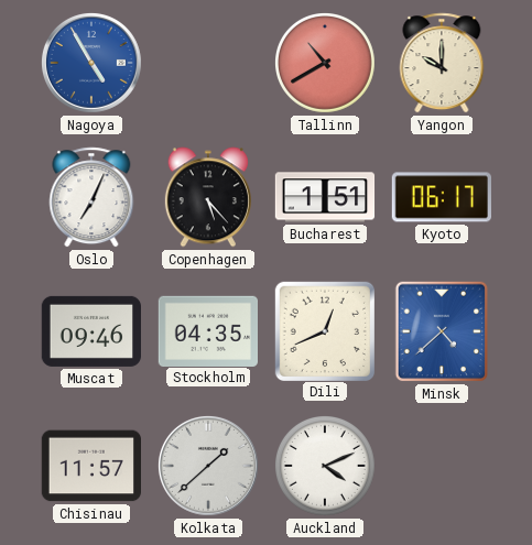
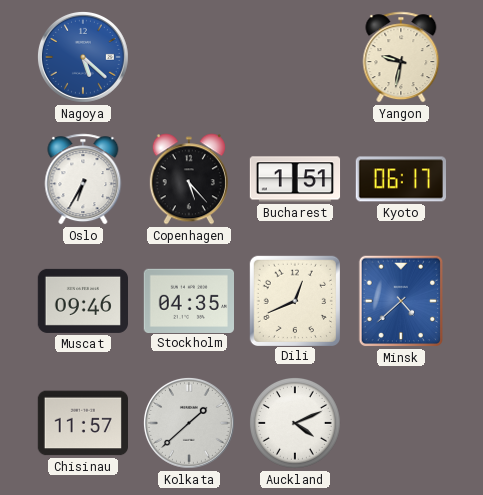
Nagoya: 4:55 -> 5:22 (83, 57)
Tallinn: 10:40 -> none (326, 64)
Yangon: 10:00 -> 9:32 (401, 57)
Oslo: 7:04 -> 6:35 (83, 179)
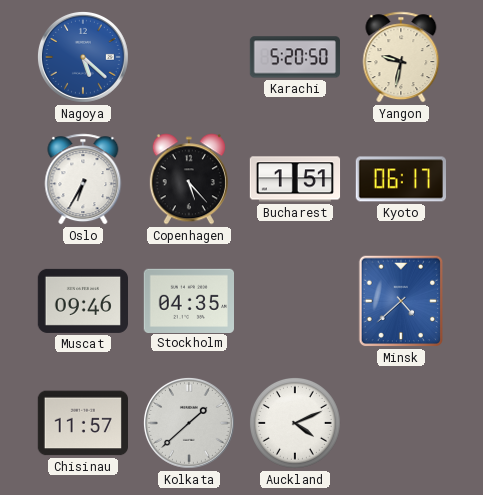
Karachi: none -> 5:20 (295, 57)
Dili: 12:41 -> none (294, 300)
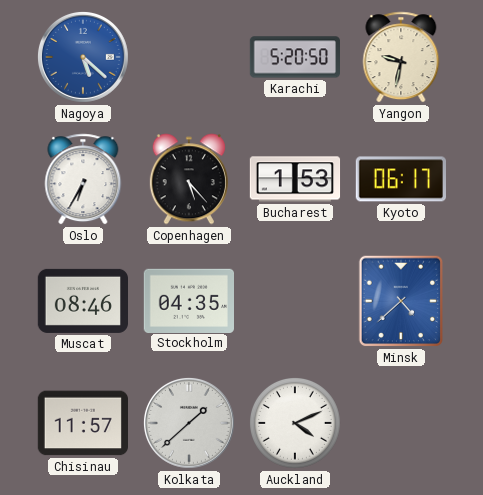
Bucharest: 1:51 -> 1:53 (295, 179)
Muscat: 09:46 -> 08:46 (82, 301)
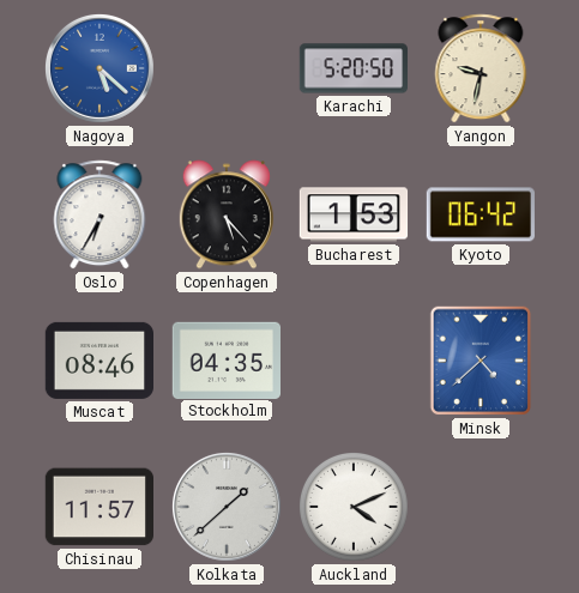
Kyoto: 06:17 -> 06:42 (480, 214)
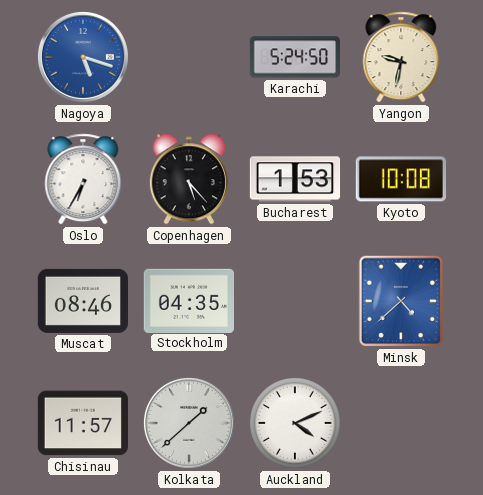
Nagoya: 5:22 -> 5:18 (83, 57)
Karachi: 5:20 -> 5:24 (295, 57)
Kyoto: 06:42 -> 10:08 (400, 179)
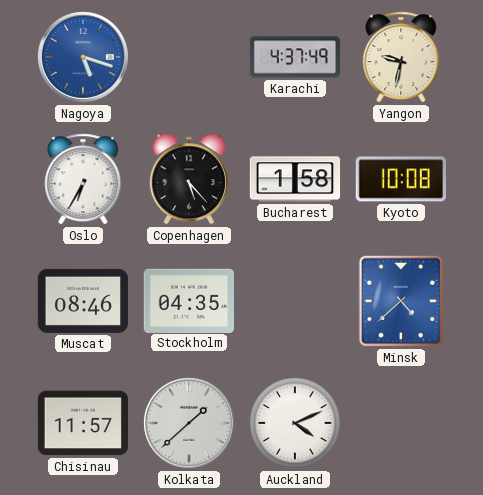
Karachi: 5:24 -> 4:37 (295, 57)
Bucharest: 1:53 -> 1:58 (295, 179)
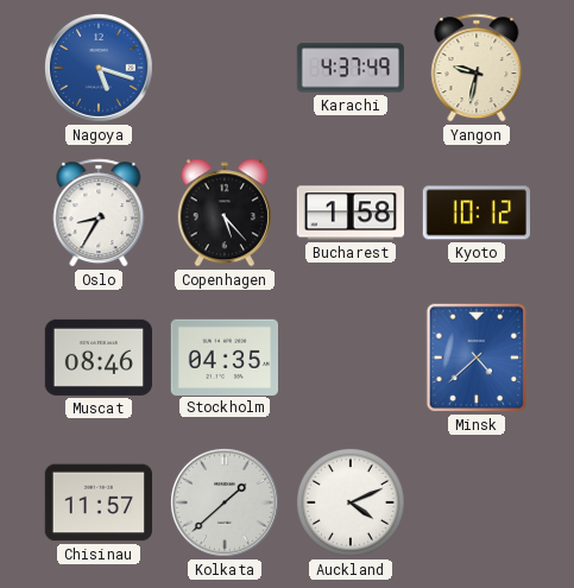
Oslo: 6:35 -> 8:35 (99, 213)
Kyoto: 10:08 -> 10:12 (475, 213)
